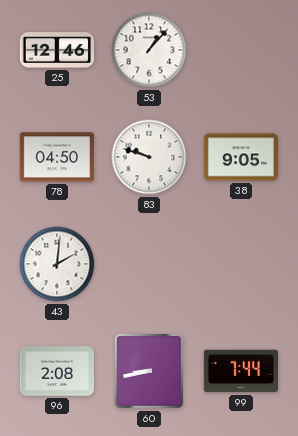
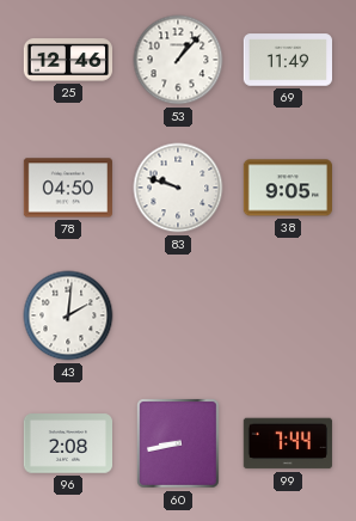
69: none -> 11:49 (287, 60)
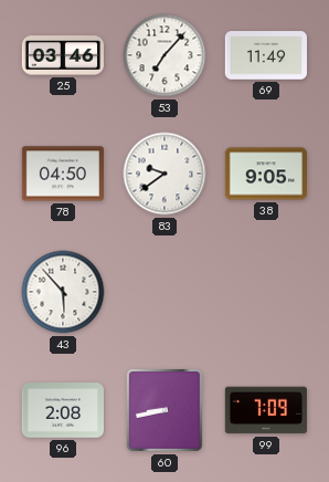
25: 12:46 -> 03:46 (62, 55)
53: 1:07 -> 7:07 (164, 55)
83: 9:48 -> 9:39 (164, 174)
43: 2:01 -> 5:53 (63, 292)
99: 7:44 -> 7:09 (266, 410)
